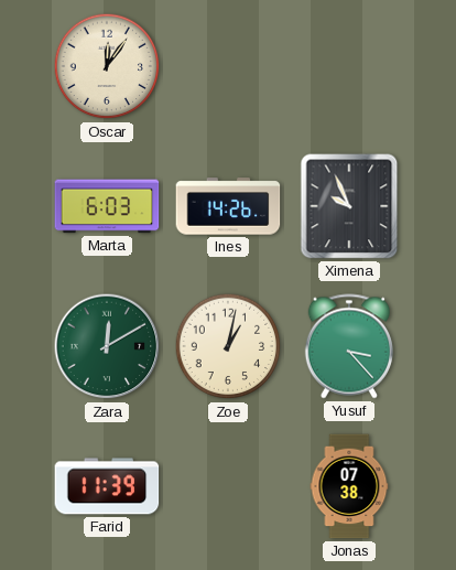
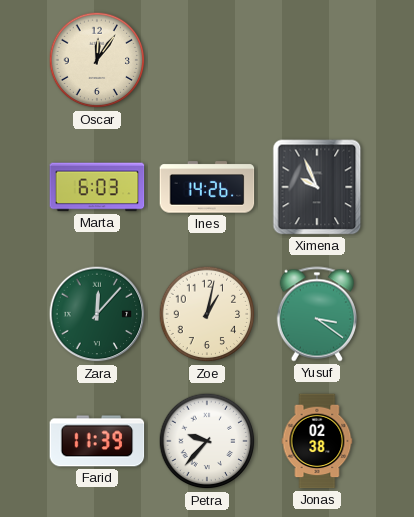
Zara: 12:10 -> 12:07 (97, 314)
Yusuf: 3:23 -> 3:21 (317, 314)
Petra: none -> 9:37 (207, 441)
Jonas: 07:38 -> 02:38 (317, 441)
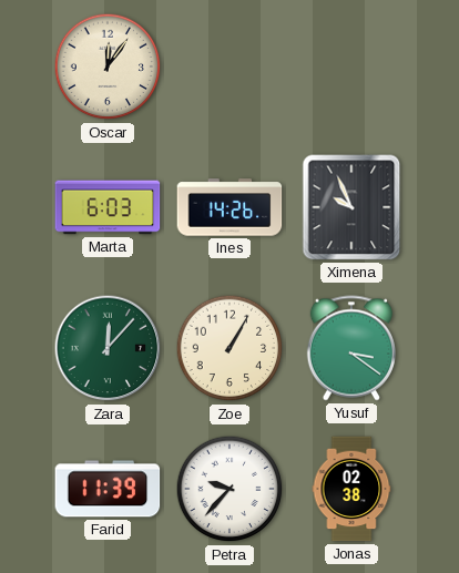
Zoe: 1:02 -> 1:05 (229, 348)
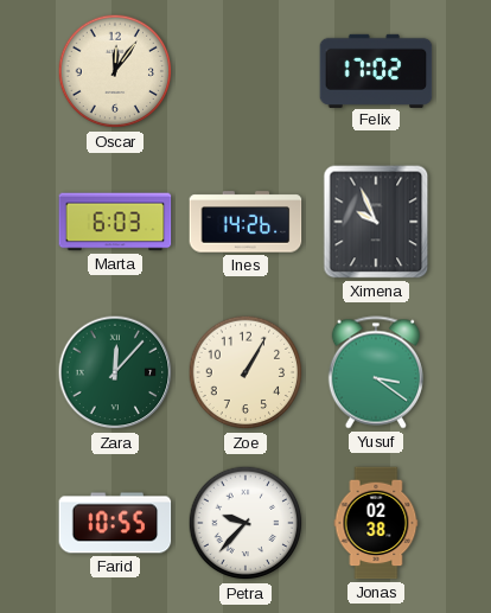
Felix: none -> 17:02 (376, 70)
Farid: 11:39 -> 10:55 (115, 523)
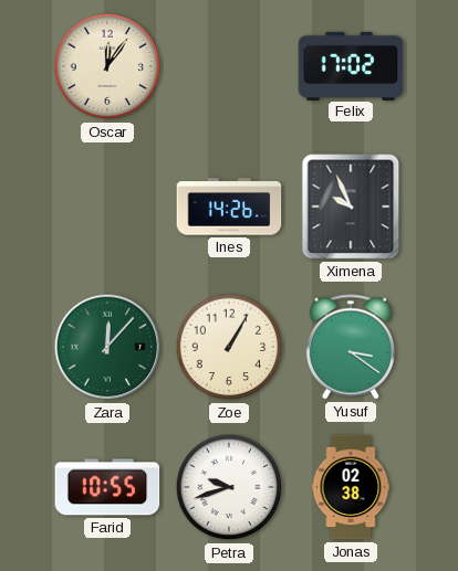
Marta: 6:03 -> none (115, 222)
Petra: 9:37 -> 9:42 (229, 487)
